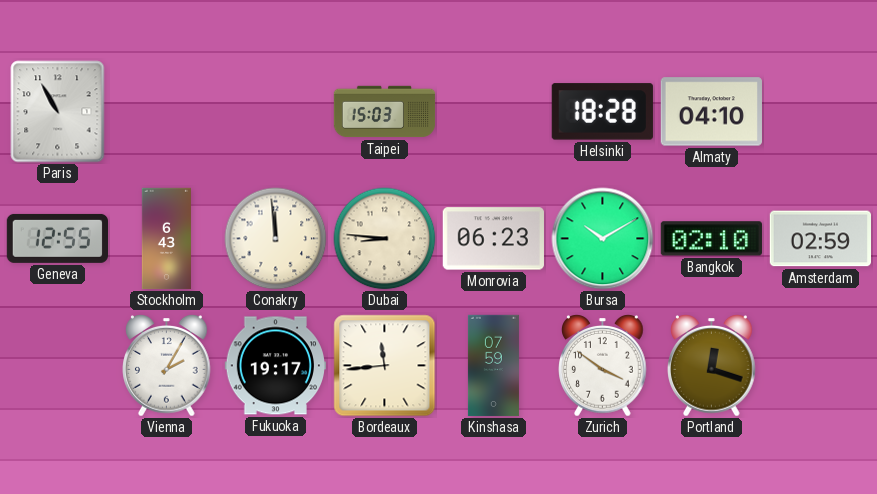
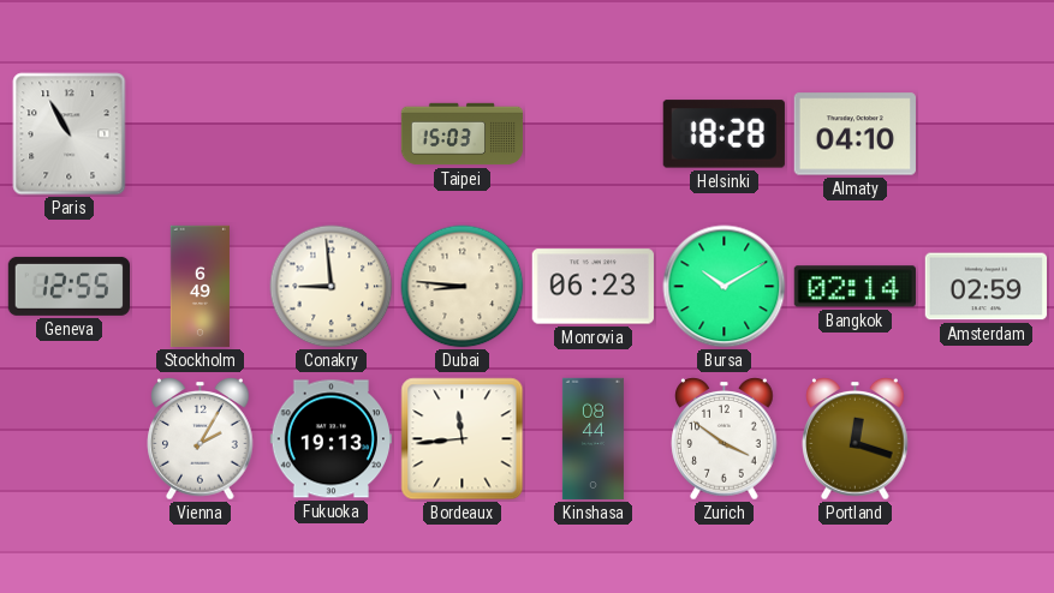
Stockholm: 6:43 -> 6:49 (200, 287)
Conakry: 11:59 -> 8:59 (332, 287)
Bangkok: 02:10 -> 02:14 (854, 287)
Fukuoka: 19:17 -> 19:13 (331, 439)
Kinshasa: 07:59 -> 08:44 (592, 439)
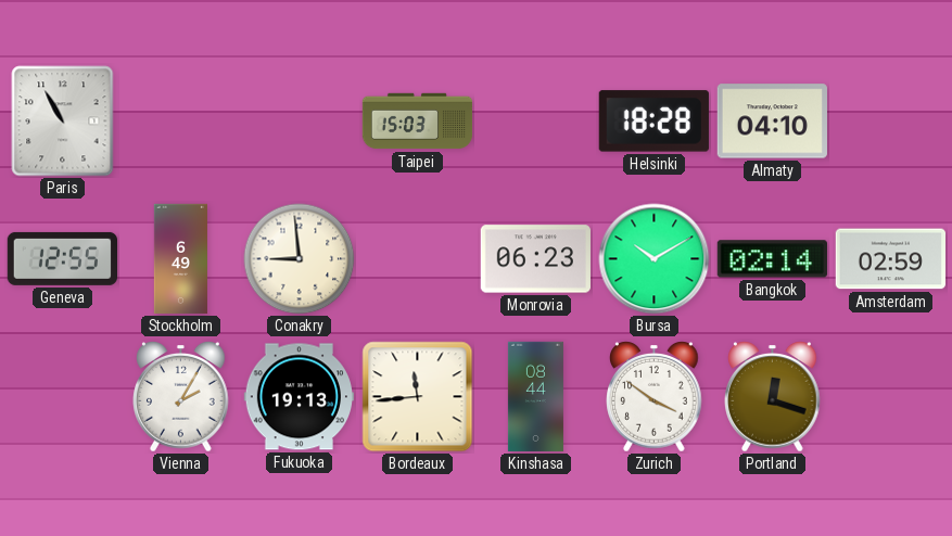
Dubai: 8:46 -> none (463, 287)
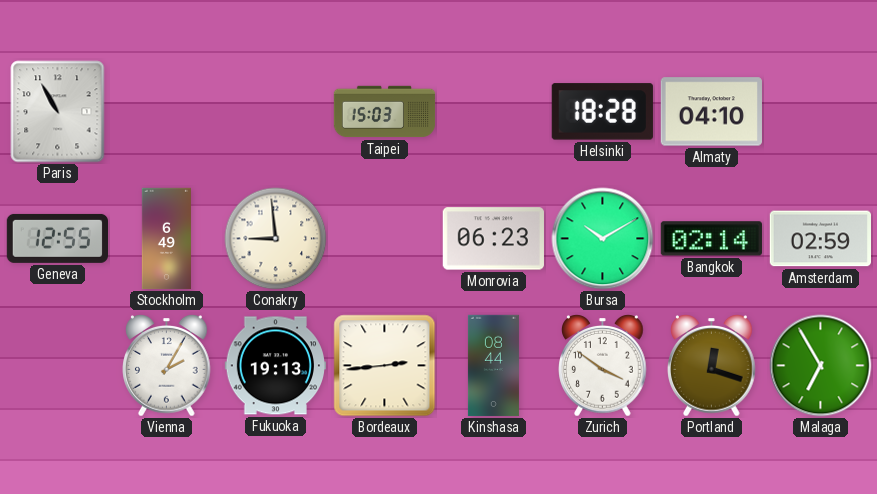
Bordeaux: 11:44 -> 2:44 (385, 366)
Malaga: none -> 6:55 (821, 366)
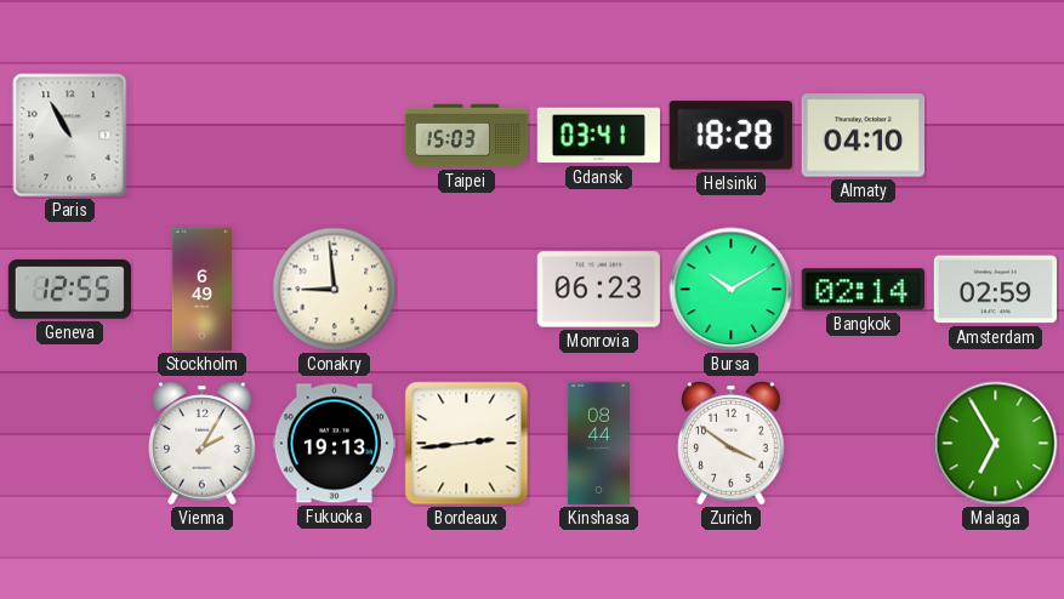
Gdansk: none -> 03:41 (598, 136)
Portland: 12:18 -> none (712, 366)
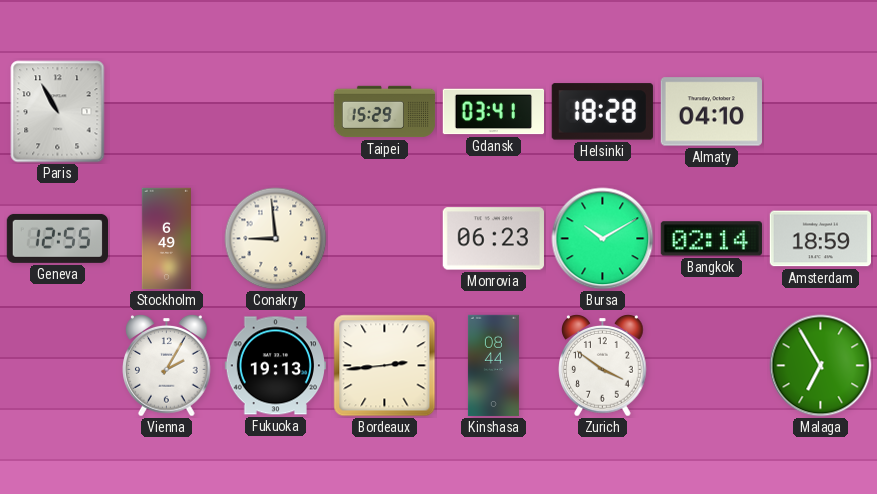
Taipei: 15:03 -> 15:29 (385, 112)
Amsterdam: 02:59 -> 18:59 (820, 239)
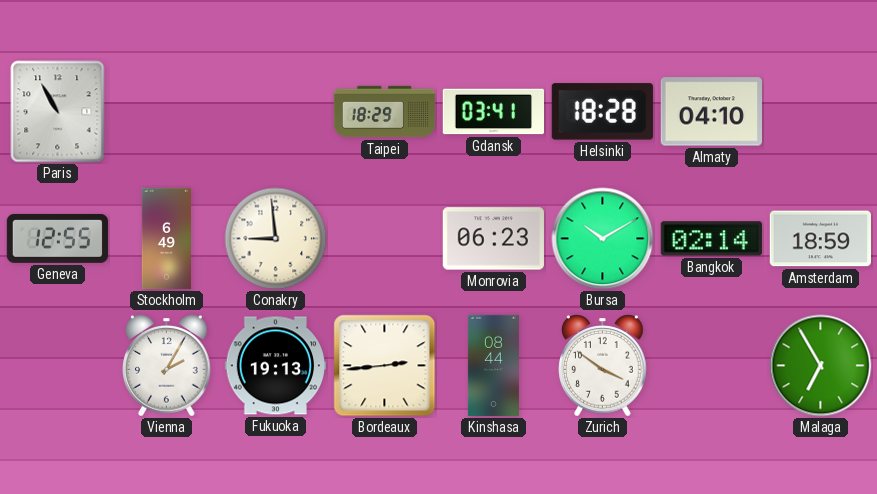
Taipei: 15:29 -> 18:29 (385, 112)
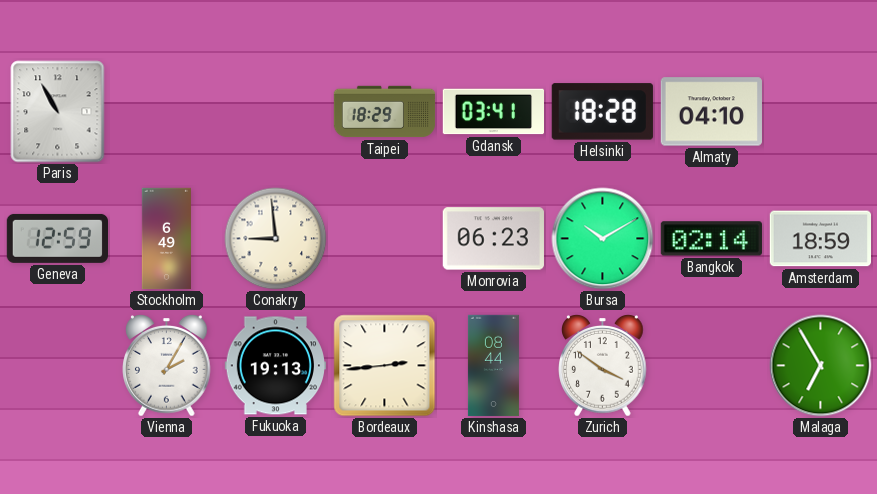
Geneva: 12:55 -> 12:59 (57, 238)
